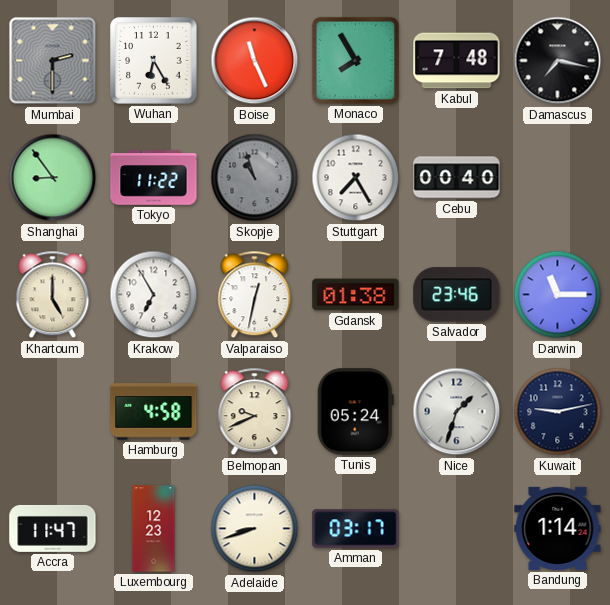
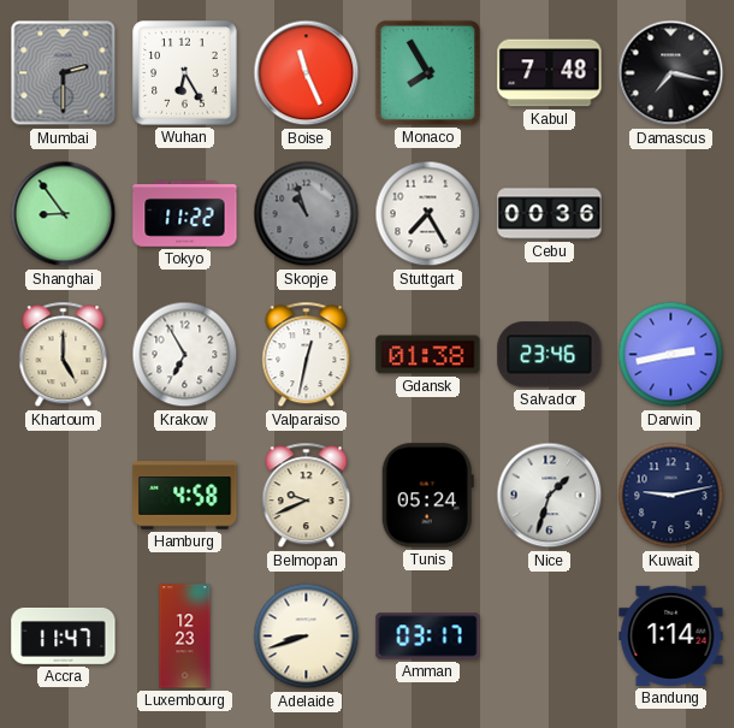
Cebu: 00:40 -> 00:36 (550, 214)
Darwin: 11:15 -> 2:43 (671, 355)
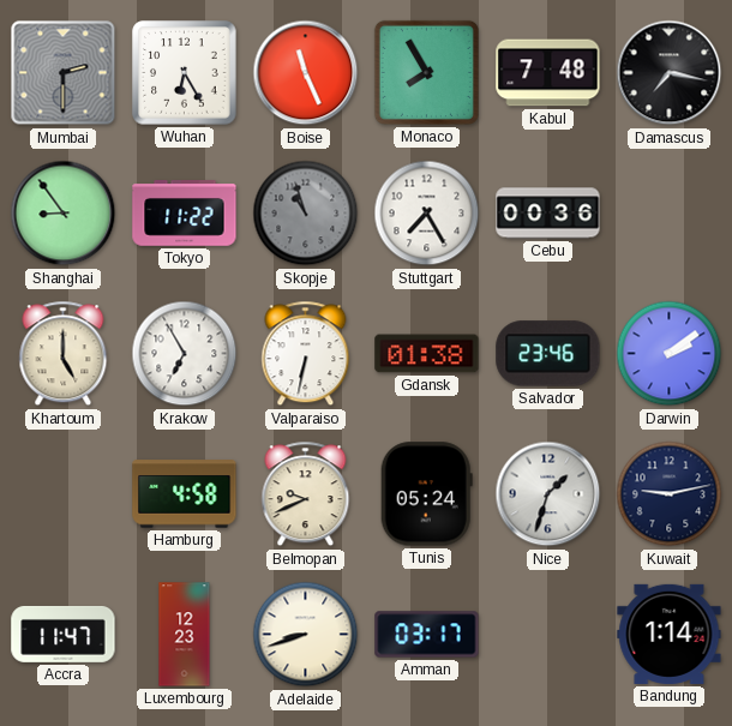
Valparaiso: 12:32 -> 6:32 (306, 354)
Darwin: 2:43 -> 2:09 (670, 354)
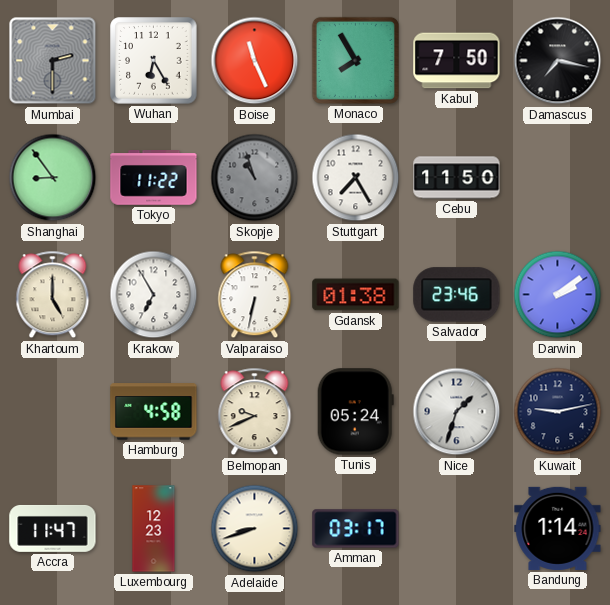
Kabul: 7:48 -> 7:50 (457, 61)
Cebu: 00:36 -> 11:50 (457, 178)
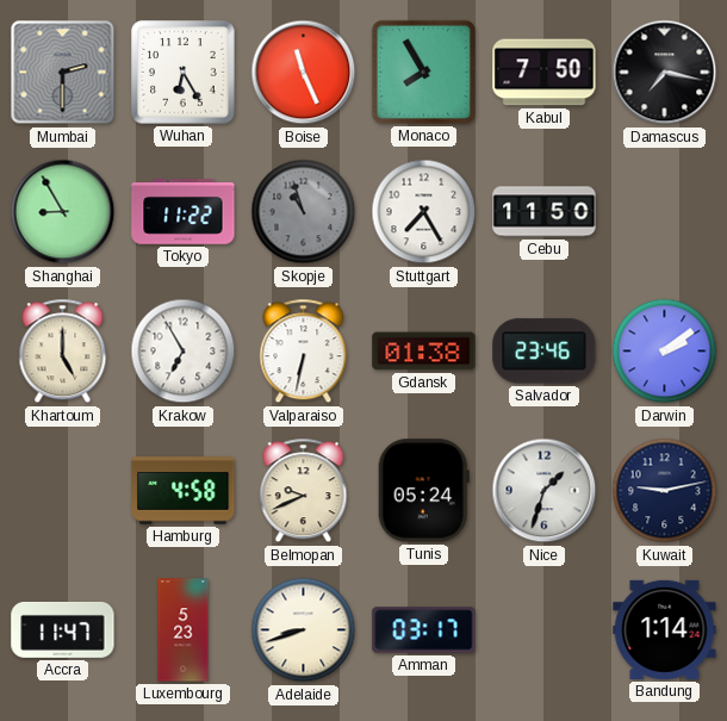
Shanghai: 8:54 -> 8:55 (63, 212)
Luxembourg: 12:23 -> 5:23 (184, 630)
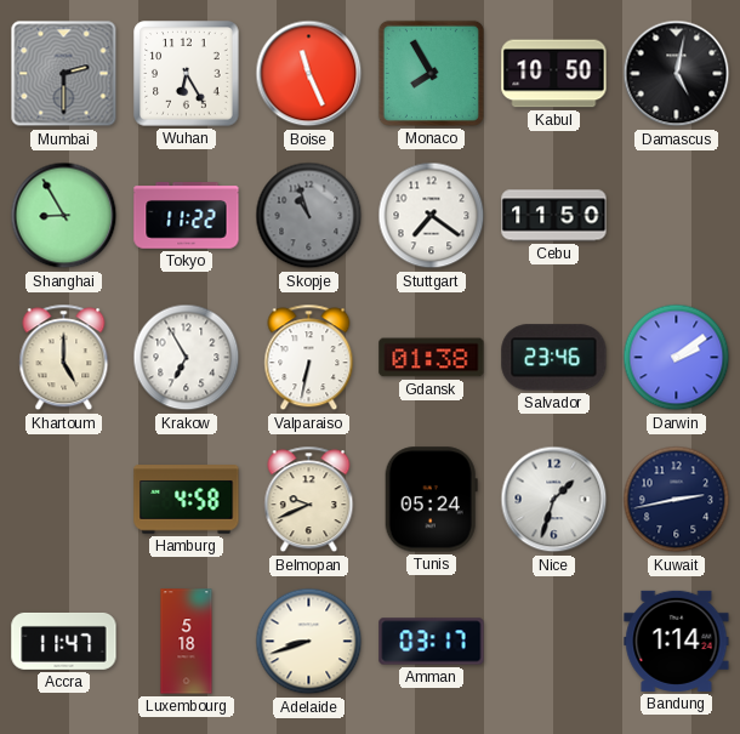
Kabul: 7:50 -> 10:50 (554, 74)
Damascus: 7:17 -> 5:02 (677, 74)
Stuttgart: 7:25 -> 7:21 (432, 216)
Kuwait: 9:13 -> 2:43 (677, 500)
Luxembourg: 5:23 -> 5:18 (187, 642)
